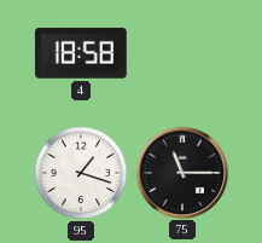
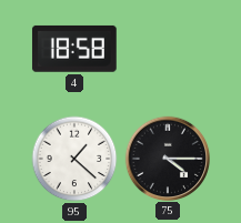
95: 1:18 -> 1:22 (74, 159)
75: 11:15 -> 4:15 (167, 158)
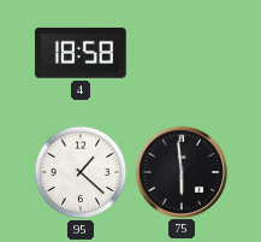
75: 4:15 -> 5:59 (180, 171)
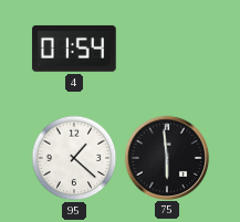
4: 18:58 -> 01:54 (74, 49)
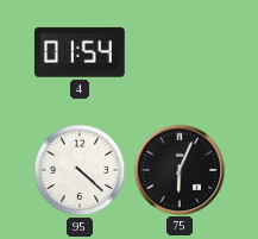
95: 1:22 -> 4:22 (80, 170)
75: 5:59 -> 6:04 (178, 169)
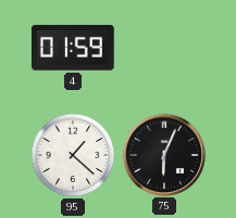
4: 01:54 -> 01:59 (73, 48)
95: 4:22 -> 1:22 (73, 155)
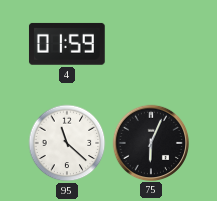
95: 1:22 -> 11:22 (67, 143)
